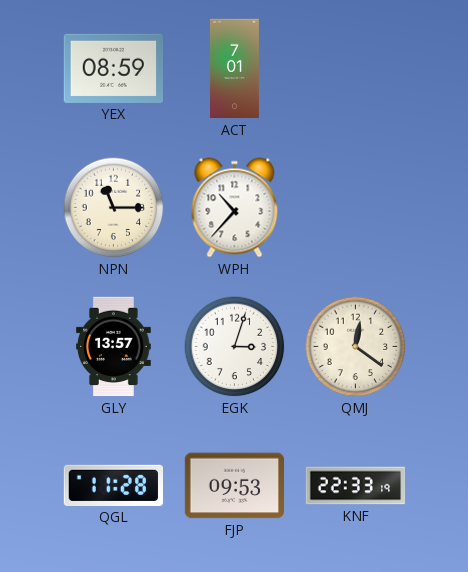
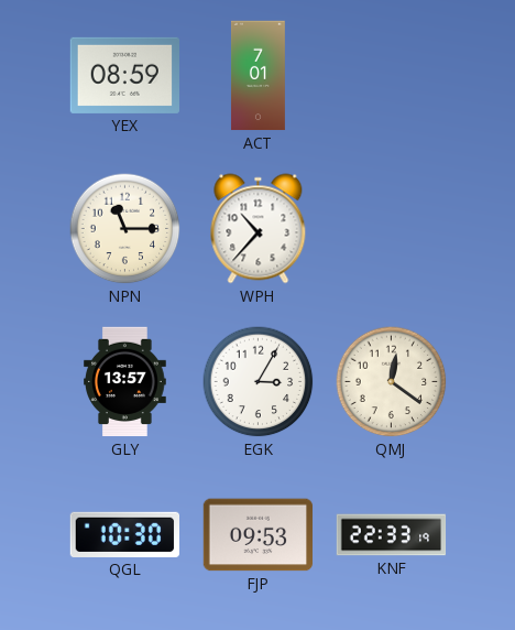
EGK: 3:03 -> 3:05 (259, 382)
QGL: 11:28 -> 10:30 (124, 534)
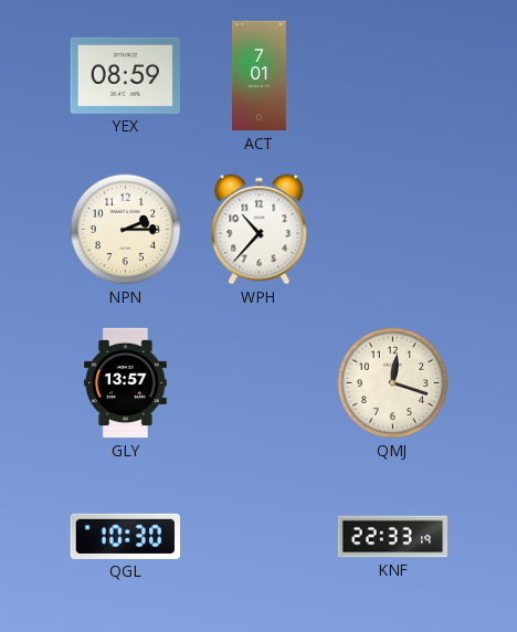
NPN: 11:15 -> 2:15 (126, 230)
EGK: 3:05 -> none (259, 382)
QMJ: 12:21 -> 12:18 (393, 383)
FJP: 09:53 -> none (259, 535)
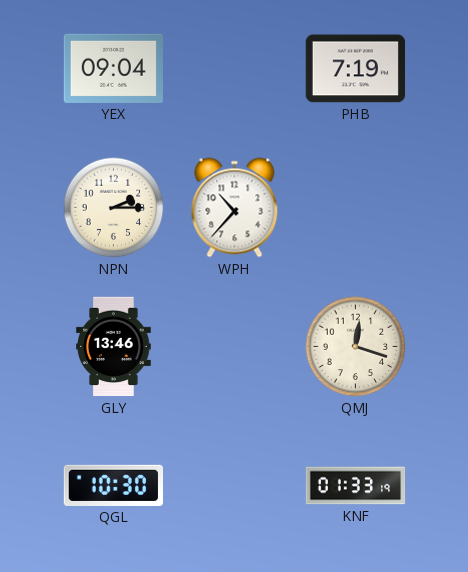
YEX: 08:59 -> 09:04 (113, 68)
ACT: 7:01 -> none (258, 76)
PHB: none -> 7:19 (355, 69)
GLY: 13:57 -> 13:46 (114, 347)
KNF: 22:33 -> 01:33 (356, 486)
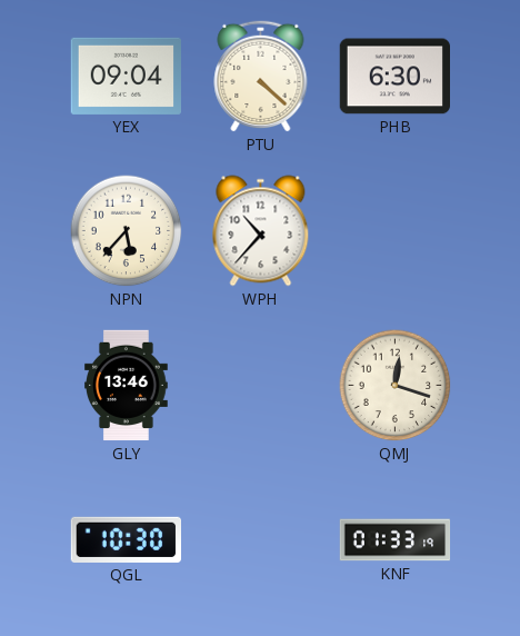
PTU: none -> 4:22 (261, 76)
PHB: 7:19 -> 6:30 (394, 77)
NPN: 2:15 -> 5:37 (127, 231)
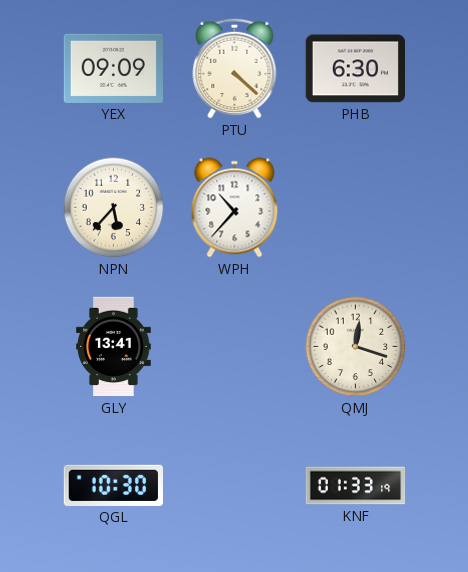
YEX: 09:04 -> 09:09 (113, 68)
GLY: 13:46 -> 13:41 (114, 347)
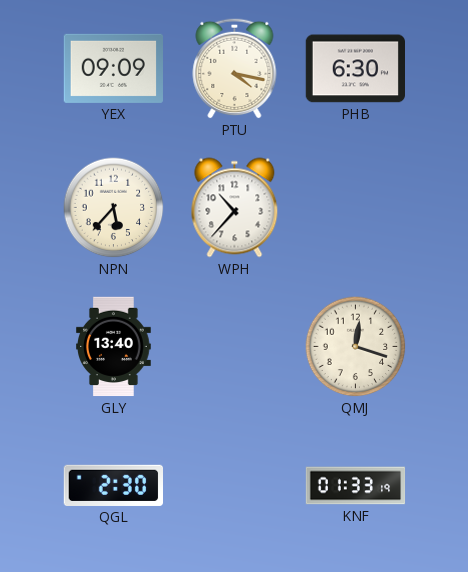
PTU: 4:22 -> 4:17 (235, 68)
GLY: 13:41 -> 13:40 (114, 347)
QGL: 10:30 -> 2:30 (113, 485)
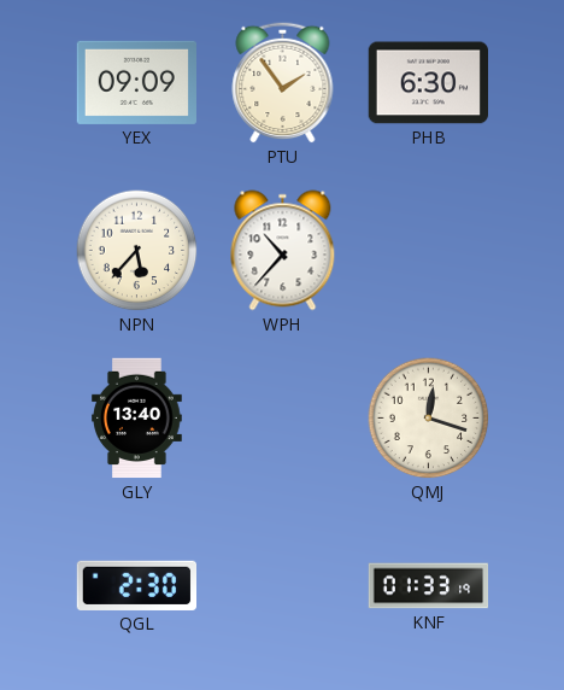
PTU: 4:17 -> 1:54 (283, 82)
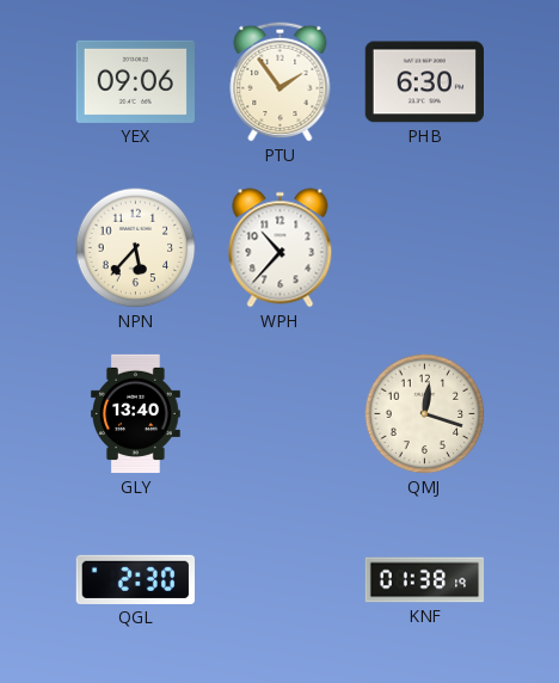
YEX: 09:09 -> 09:06 (135, 81)
KNF: 01:33 -> 01:38 (425, 580)
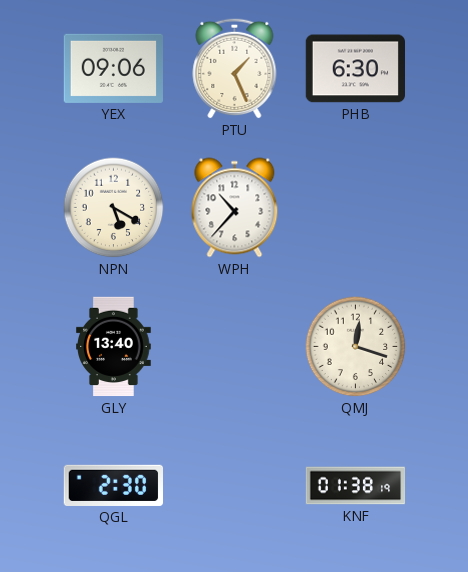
PTU: 1:54 -> 1:26 (235, 68)
NPN: 5:37 -> 5:20 (114, 208)
